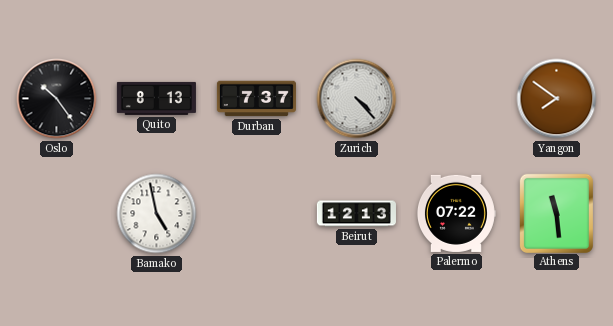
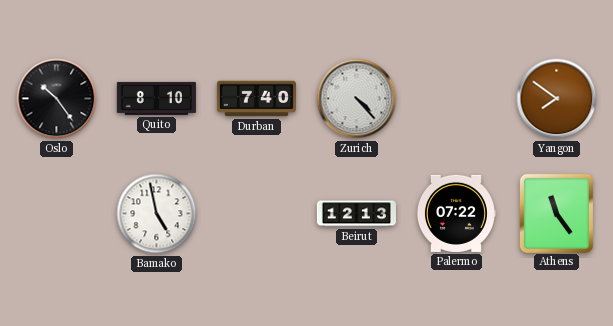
Quito: 8:13 -> 8:10 (156, 98)
Durban: 7:37 -> 7:40 (256, 99)
Athens: 11:29 -> 11:24 (556, 213)
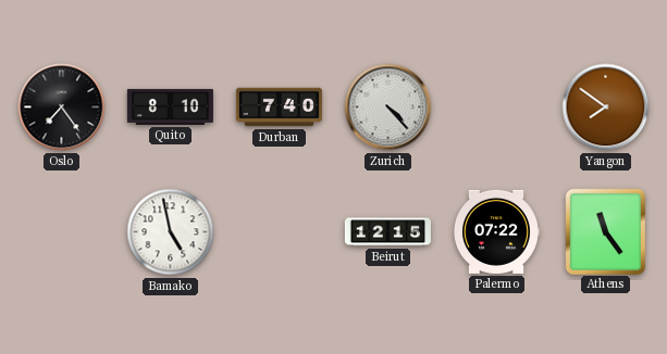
Oslo: 10:24 -> 7:24 (62, 108)
Beirut: 12:13 -> 12:15 (387, 232)
